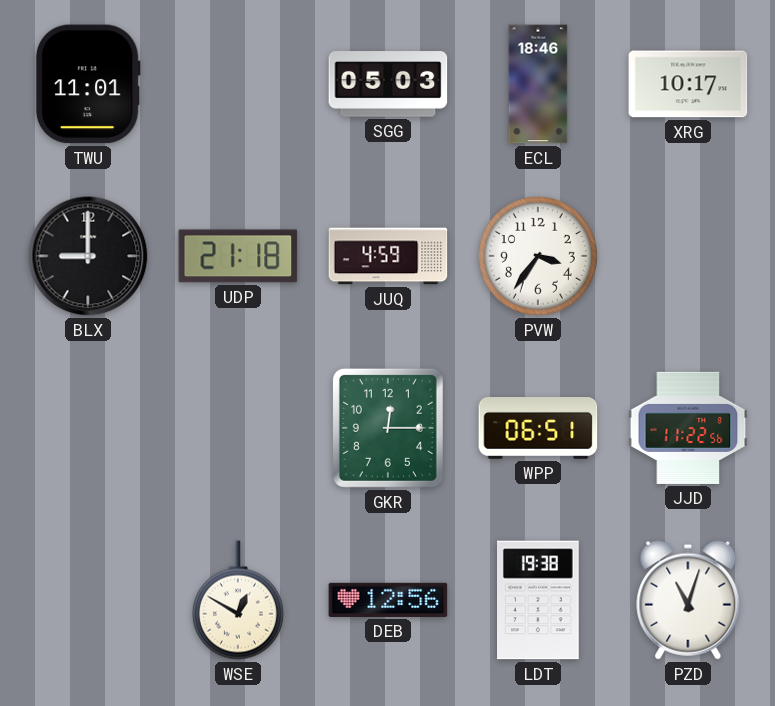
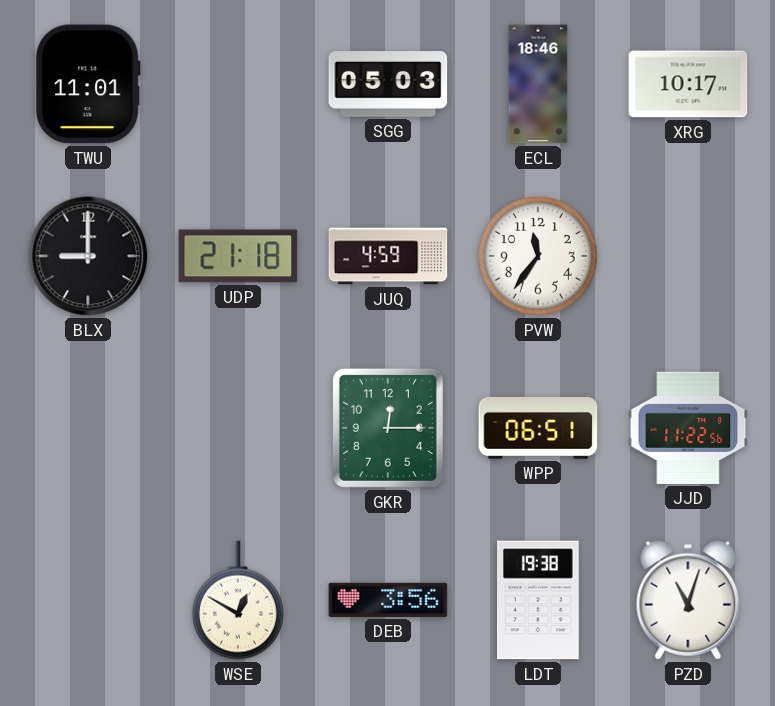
PVW: 3:36 -> 11:36 (538, 256)
DEB: 12:56 -> 3:56 (388, 600)
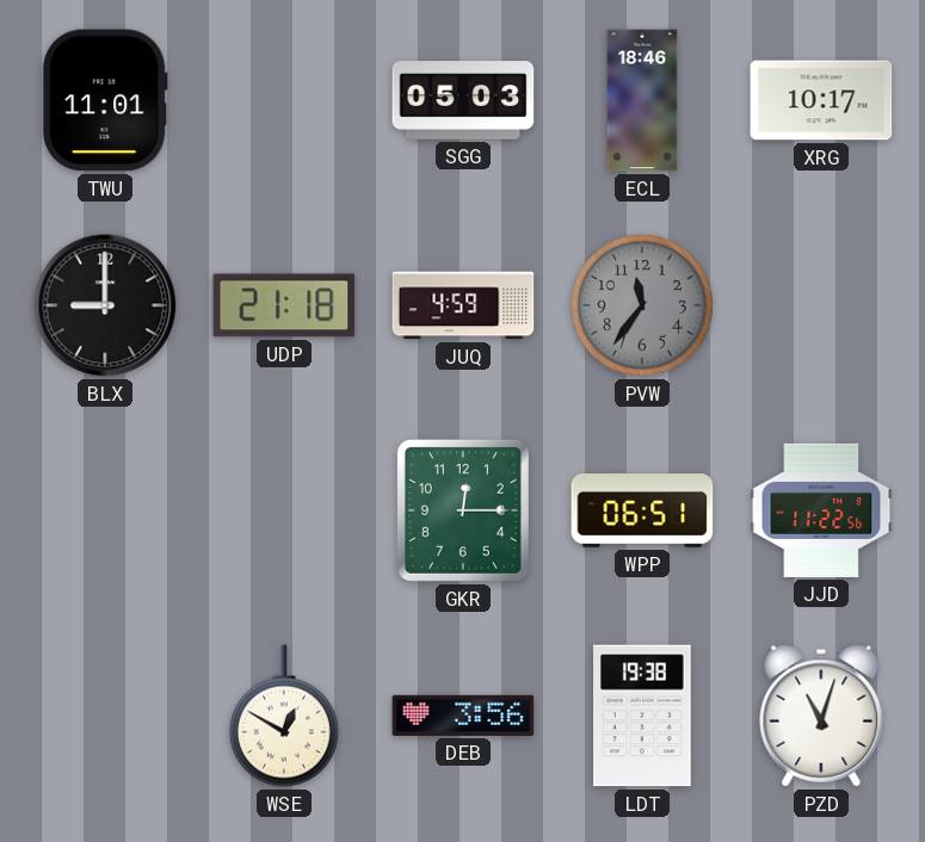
PVW dial: white -> grey (642, 305)
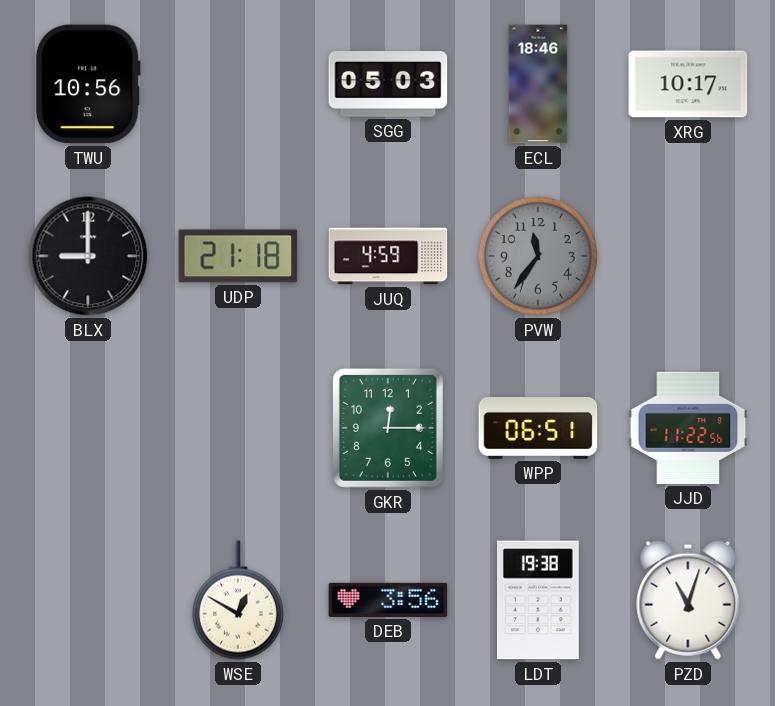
TWU: 11:01 -> 10:56 (88, 84)
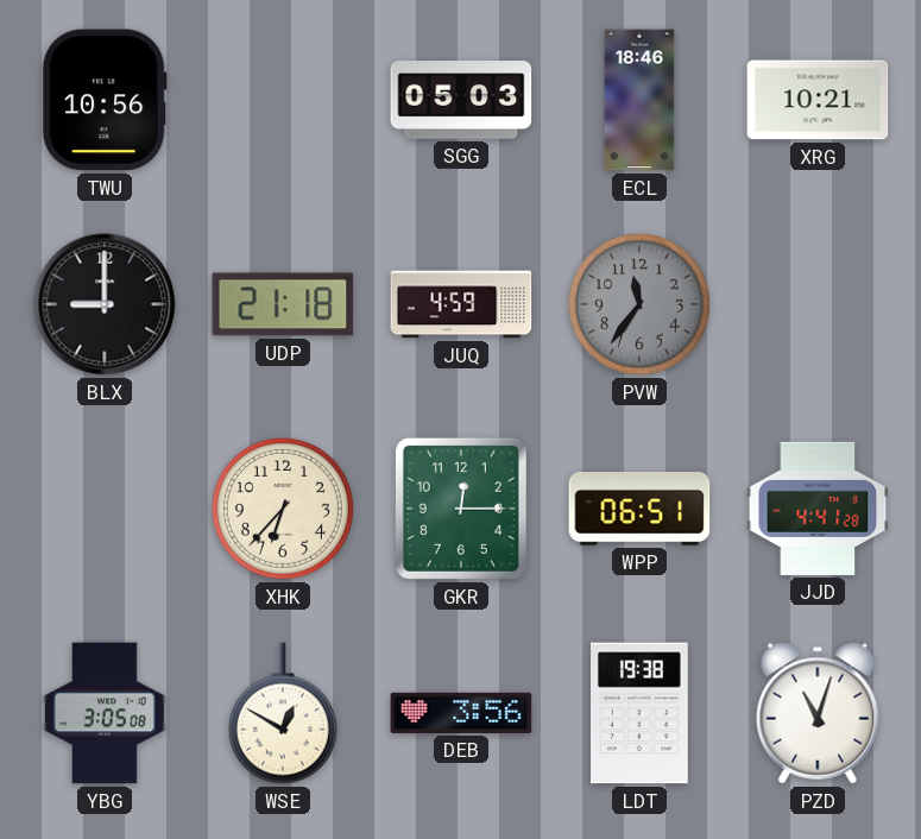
XRG: 10:17 -> 10:21 (818, 100)
XHK: none -> 6:37 (283, 509)
JJD: 11:22 -> 4:41 (818, 509)
YBG: none -> 3:05 (105, 713)
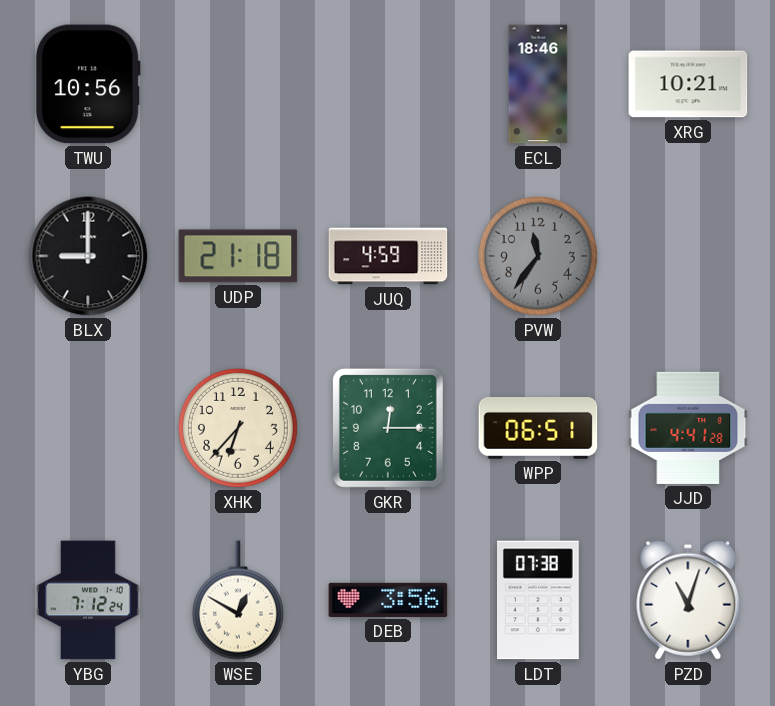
SGG: 05:03 -> none (461, 100)
YBG: 3:05 -> 7:12 (88, 600)
LDT: 19:38 -> 07:38 (539, 600)
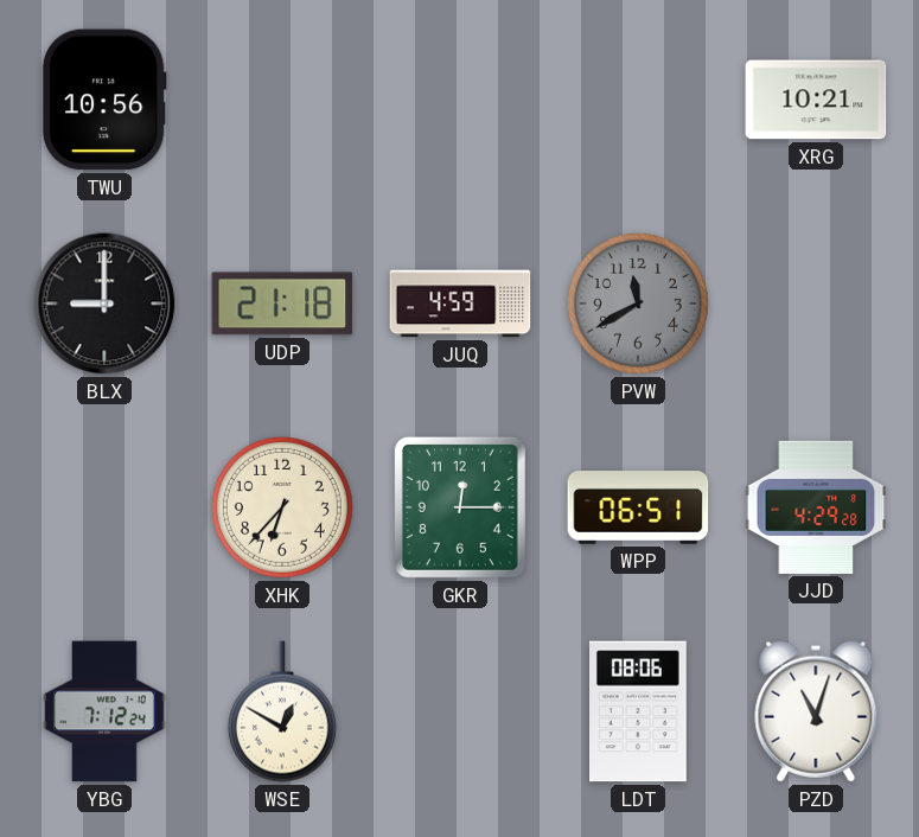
ECL: 18:46 -> none (538, 84)
PVW: 11:36 -> 11:40 (638, 304)
JJD: 4:41 -> 4:29 (816, 507)
DEB: 3:56 -> none (388, 600)
LDT: 07:38 -> 08:06 (639, 711)
